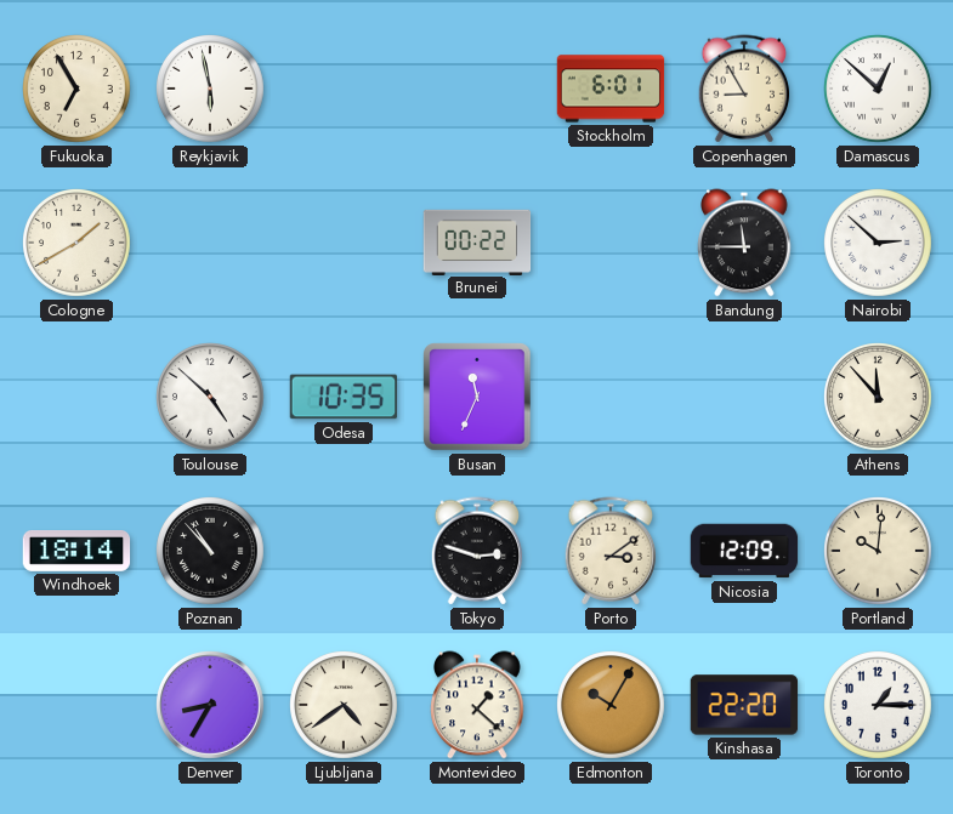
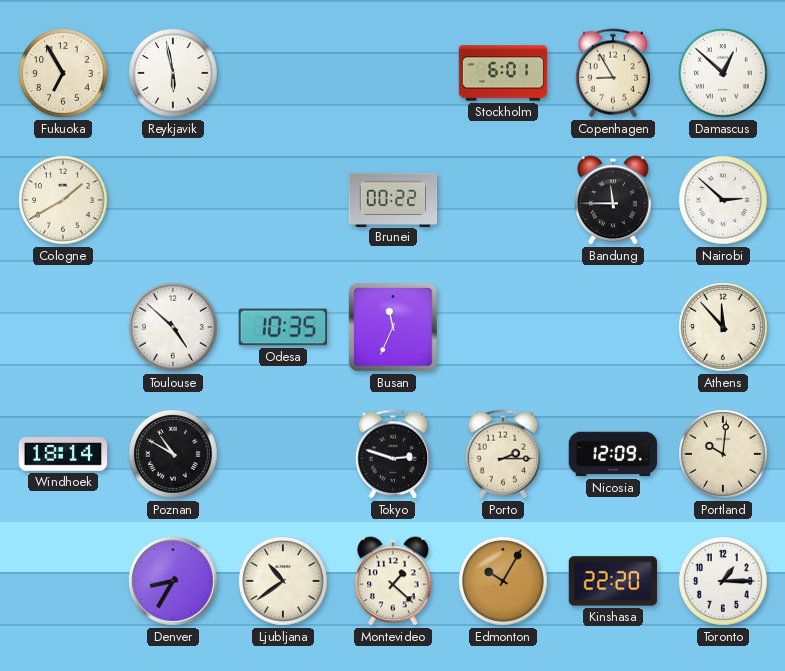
Poznan: 10:53 -> 10:50 (173, 454)
Porto: 3:09 -> 2:15 (503, 454)
Ljubljana: 4:39 -> 10:39 (283, 581)
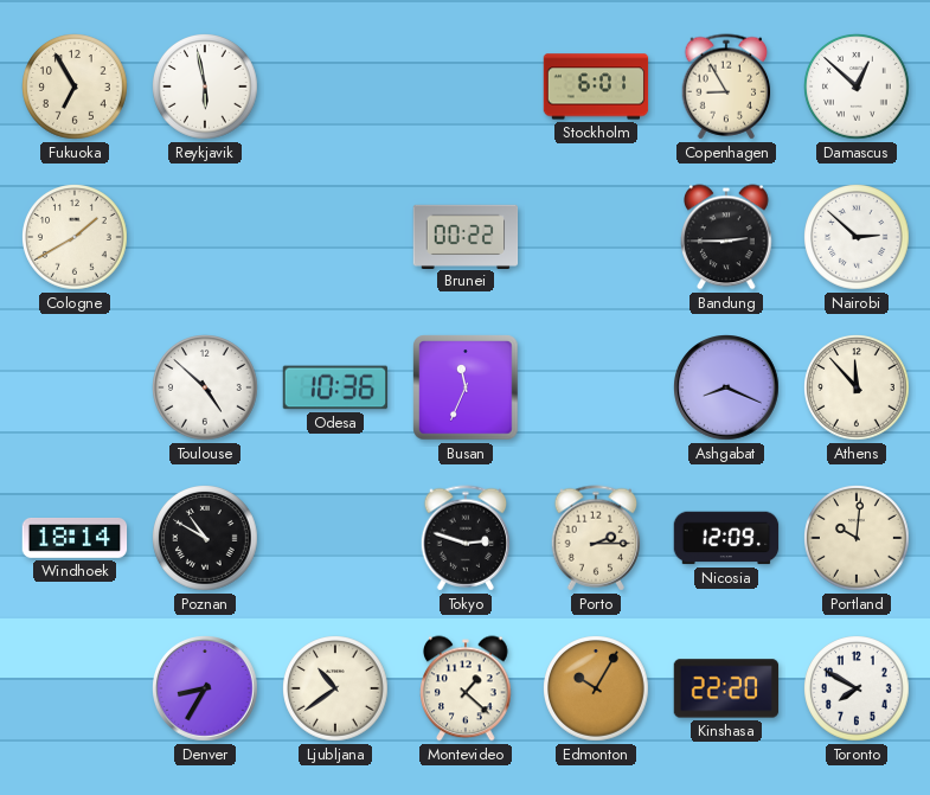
Bandung: 11:45 -> 2:45 (726, 237)
Odesa: 10:35 -> 10:36 (335, 387)
Ashgabat: none -> 8:19 (726, 387)
Toronto: 1:15 -> 7:50 (857, 688)
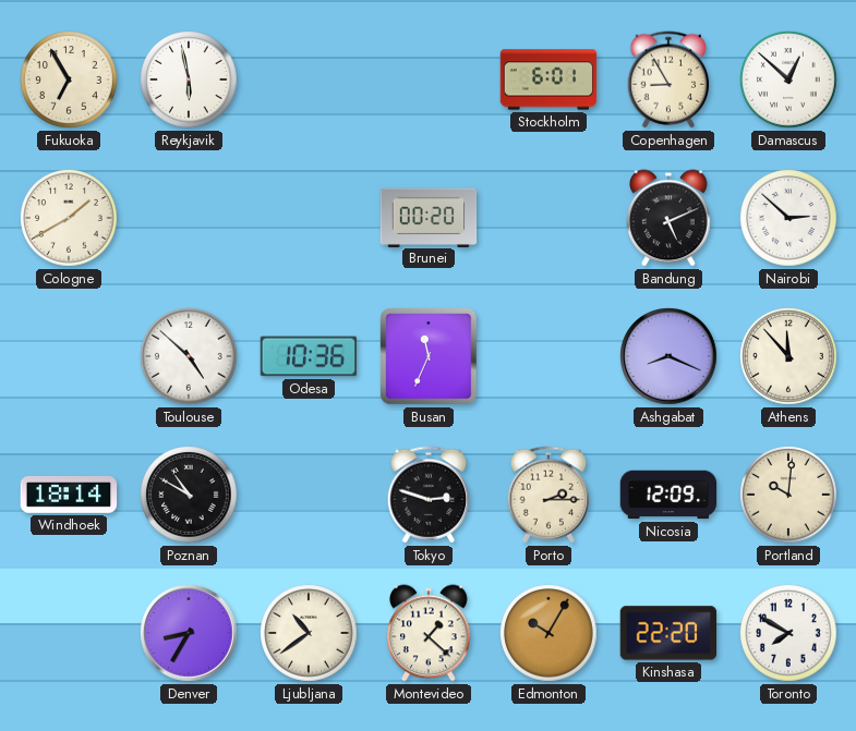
Brunei: 00:22 -> 00:20 (429, 217)
Bandung: 2:45 -> 5:11 (668, 218)
